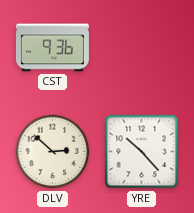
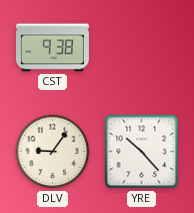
CST: 9:36 -> 9:38 (52, 48)
DLV: 2:52 -> 9:06 (53, 152)
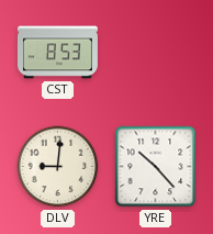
CST: 9:38 -> 8:53 (57, 53)
DLV: 9:06 -> 9:01 (58, 167)
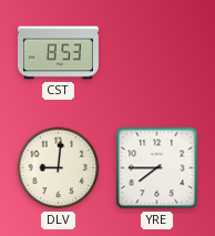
YRE: 10:23 -> 7:45 (157, 168)
